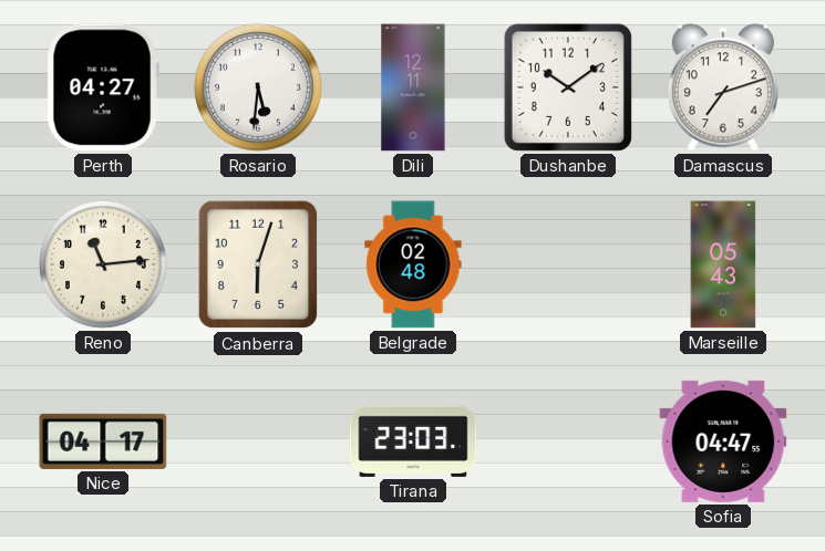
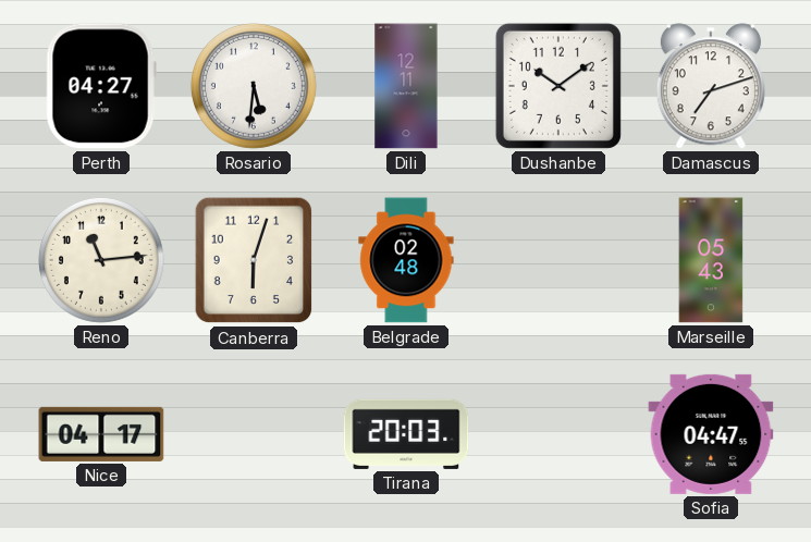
Tirana: 23:03 -> 20:03 (406, 434)
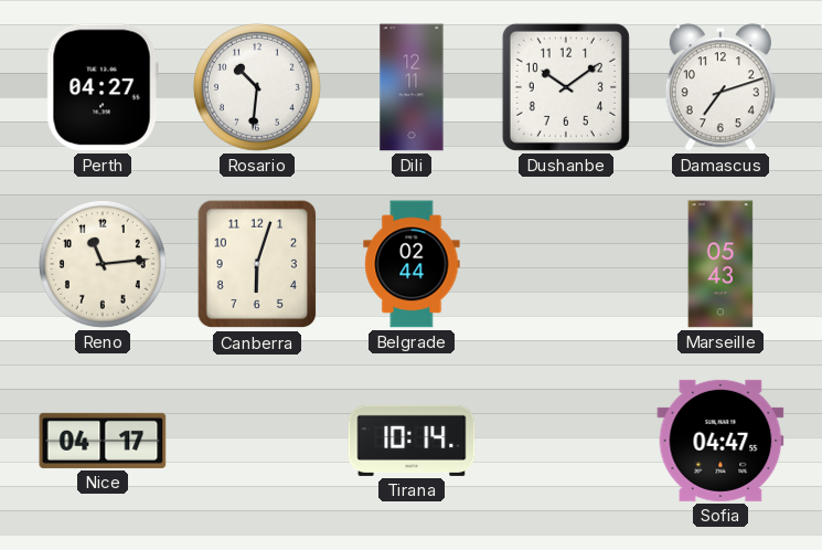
Rosario: 5:31 -> 10:31 (257, 87)
Belgrade: 02:48 -> 02:44 (412, 264)
Tirana: 20:03 -> 10:14 (412, 441)
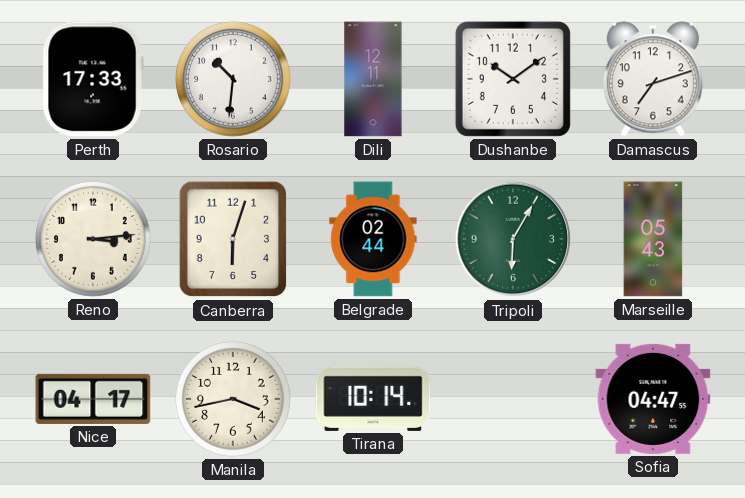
Perth: 04:27 -> 17:33 (93, 79)
Reno: 11:14 -> 3:14 (93, 239)
Tripoli: none -> 6:05 (513, 239)
Manila: none -> 3:43 (233, 399)
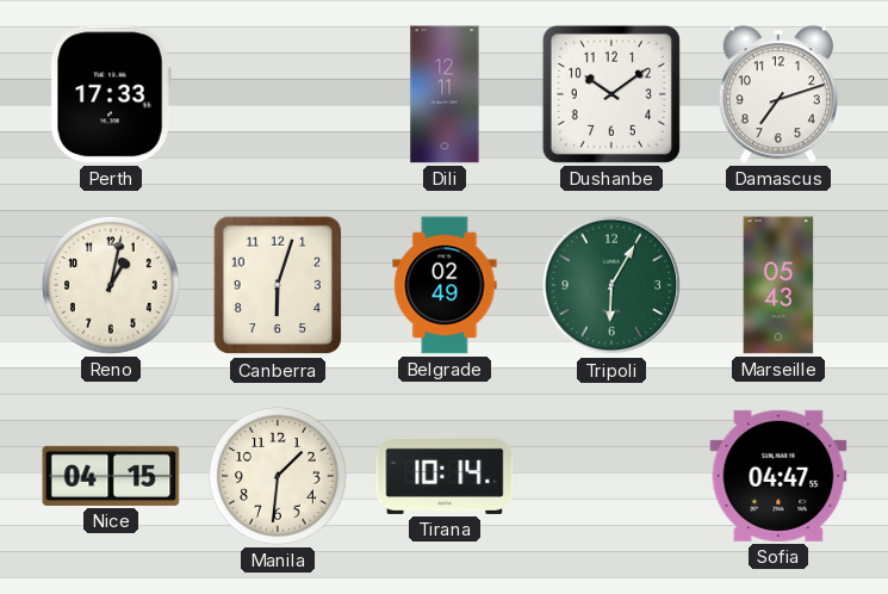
Rosario: 10:31 -> none (233, 79)
Reno: 3:14 -> 1:02 (111, 285)
Belgrade: 02:44 -> 02:49 (445, 285)
Nice: 04:17 -> 04:15 (111, 476)
Manila: 3:43 -> 1:31 (278, 476)
